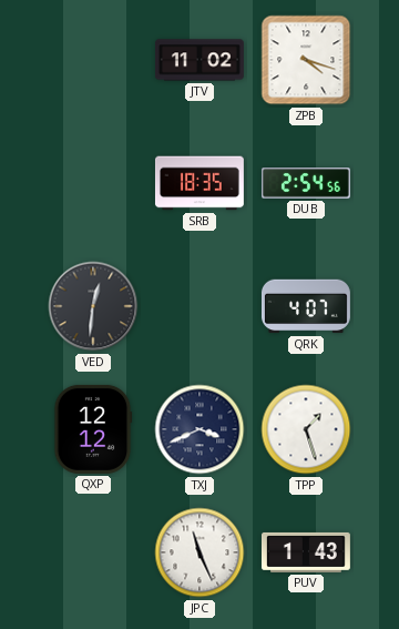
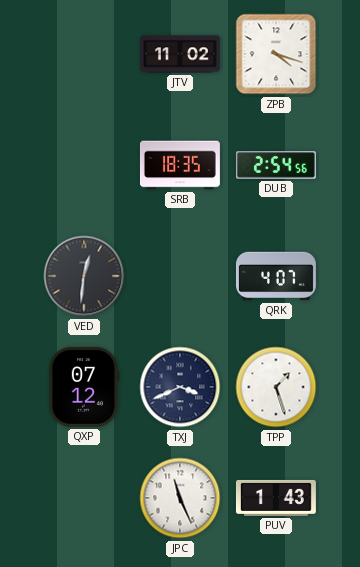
QXP: 12:12 -> 07:12 (84, 387)
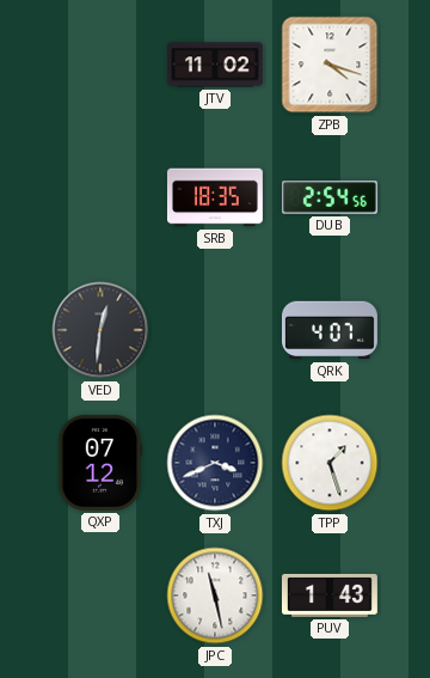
JPC: 11:26 -> 11:28 (215, 595)
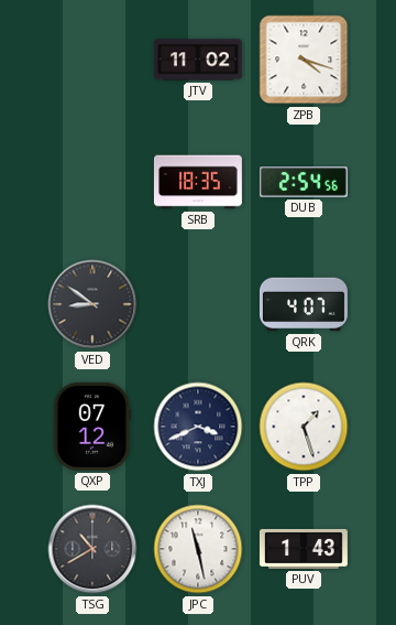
VED: 12:31 -> 8:51 (92, 304)
TSG: none -> 10:40 (92, 549)
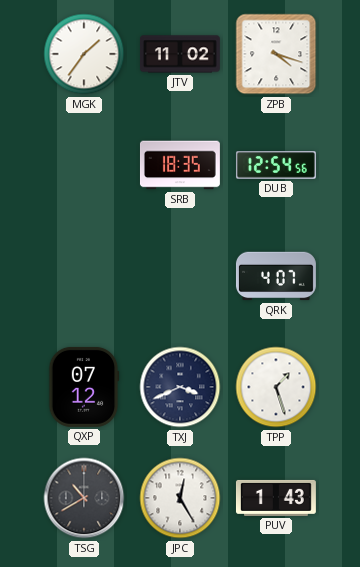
MGK: none -> 1:36 (84, 54)
DUB: 2:54 -> 12:54 (276, 165)
VED: 8:51 -> none (92, 304)
JPC: 11:28 -> 12:25 (180, 498)
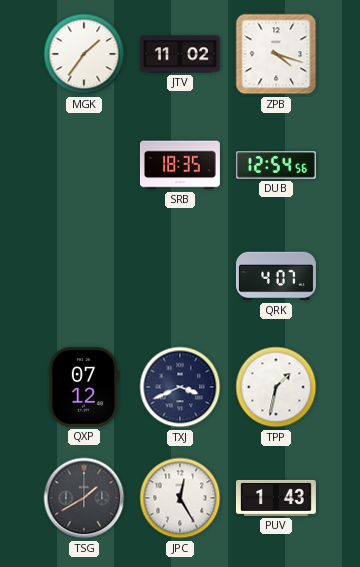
TPP: 1:27 -> 1:32 (276, 387)
TSG: 10:40 -> 1:40 (84, 498)
